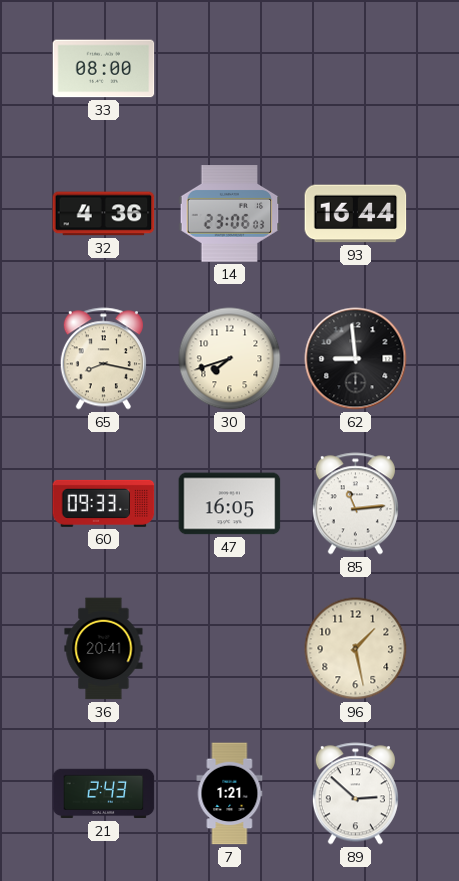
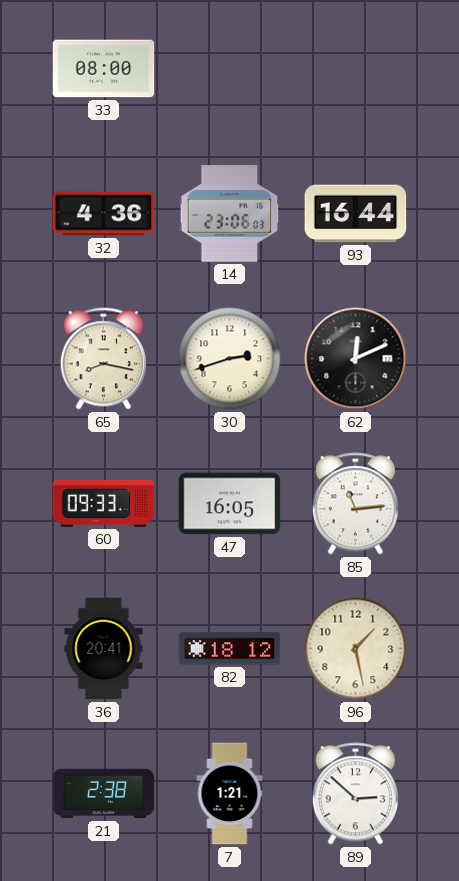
30: 7:42 -> 2:42 (230, 359)
62: 8:59 -> 12:11 (356, 359)
82: none -> 18:12 (230, 649)
21: 2:43 -> 2:38 (104, 794)
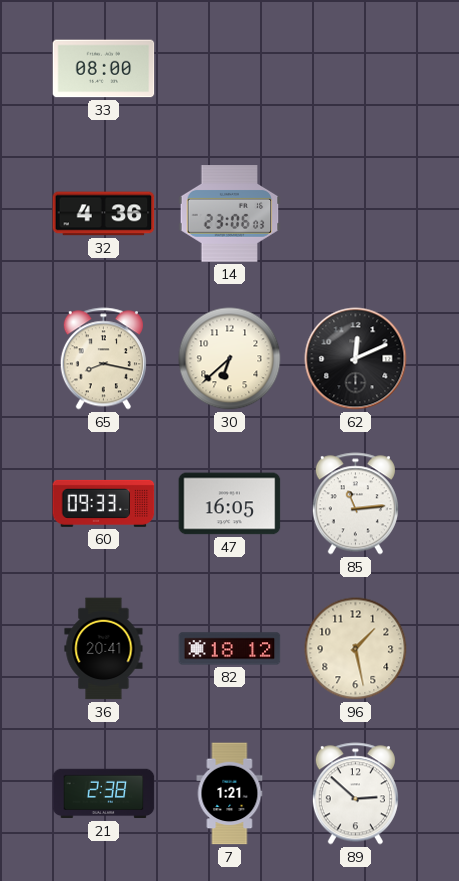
93: 16:44 -> none (356, 214)
30: 2:42 -> 6:38 (230, 359)
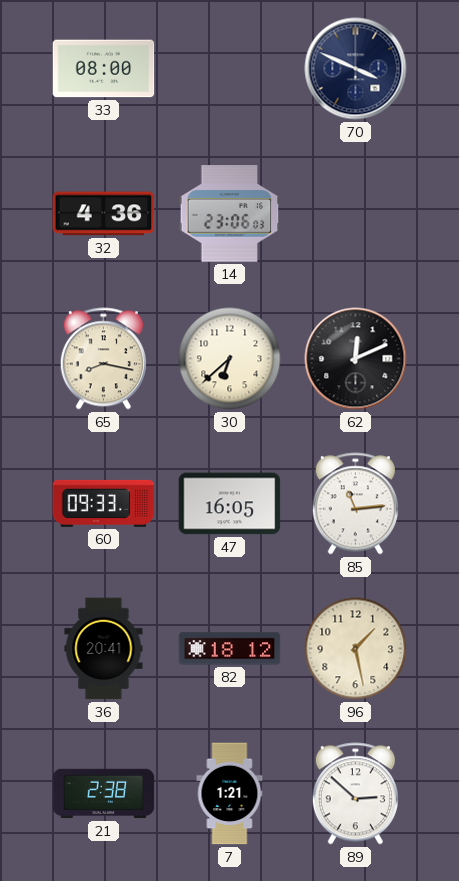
70: none -> 3:49 (356, 69)
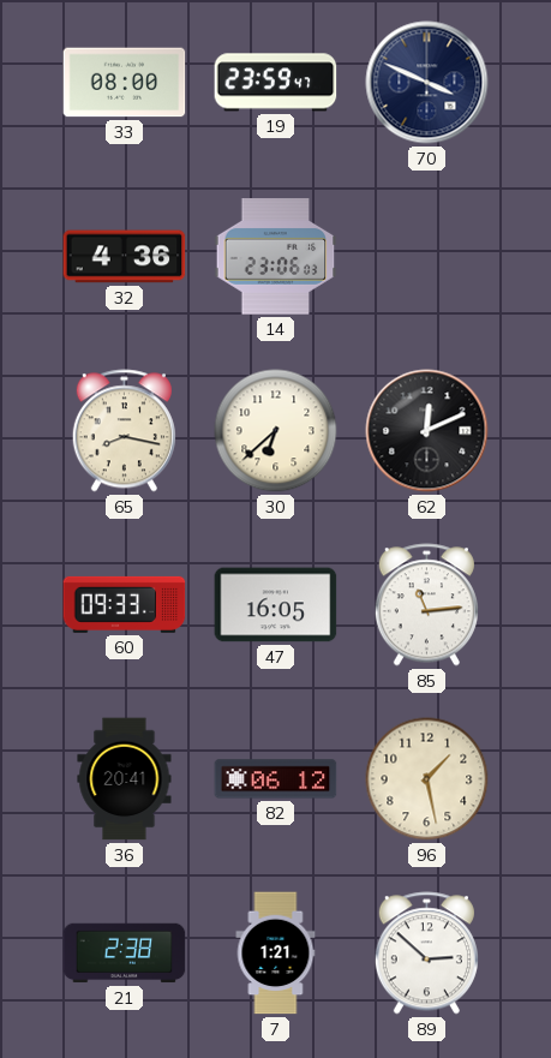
19: none -> 23:59 (276, 83)
82: 18:12 -> 06:12 (276, 779)
